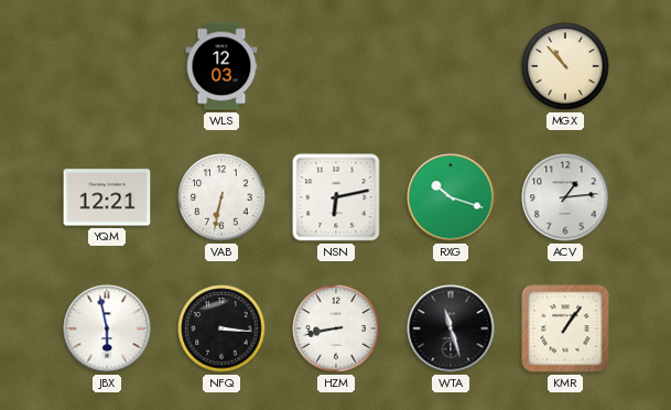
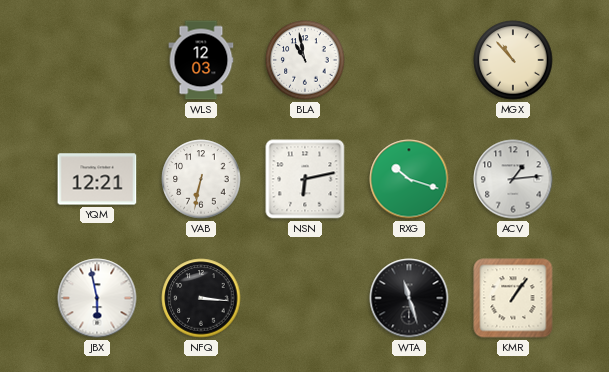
BLA: none -> 10:58 (305, 60)
HZM: 8:43 -> none (336, 328)
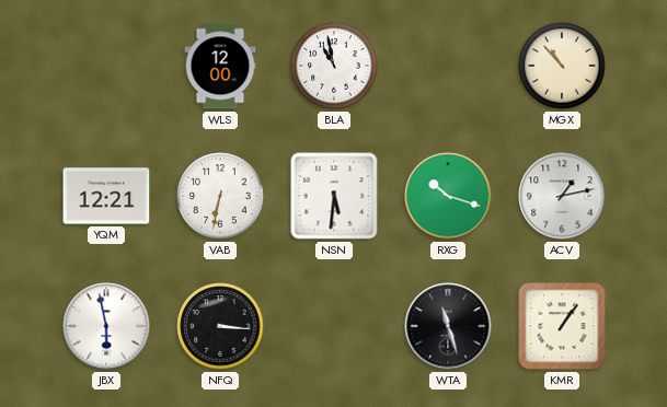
WLS: 12:03 -> 12:00 (220, 66)
NSN: 6:13 -> 5:31 (334, 196)
ACV: 1:14 -> 1:13 (562, 196)
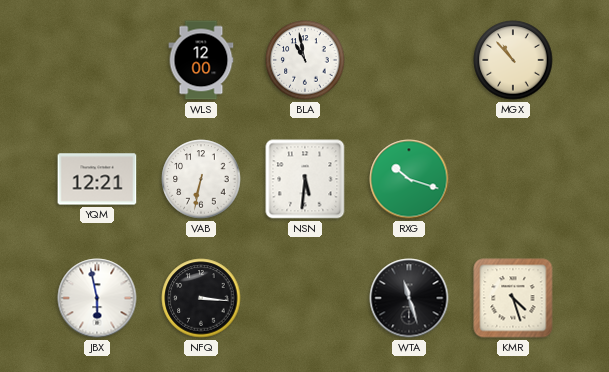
ACV: 1:13 -> none (562, 196)
KMR: 1:06 -> 4:27 (513, 298)
